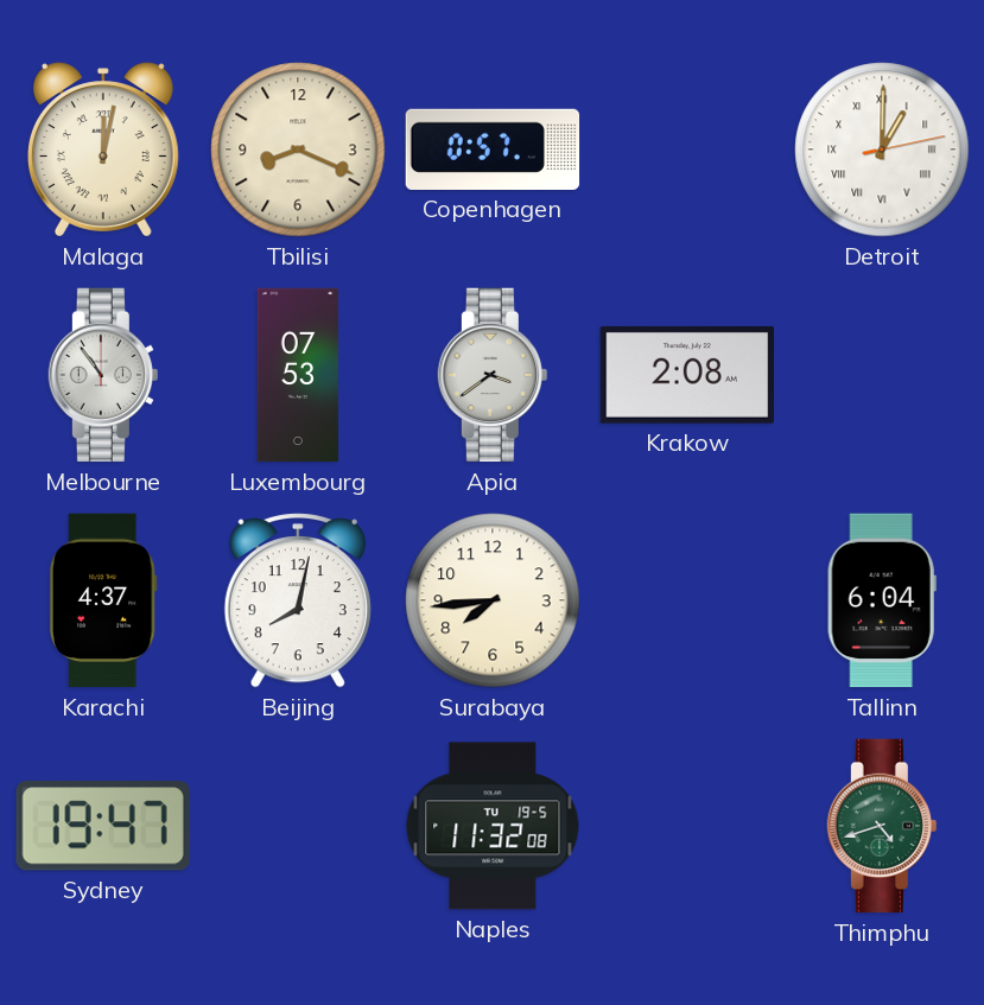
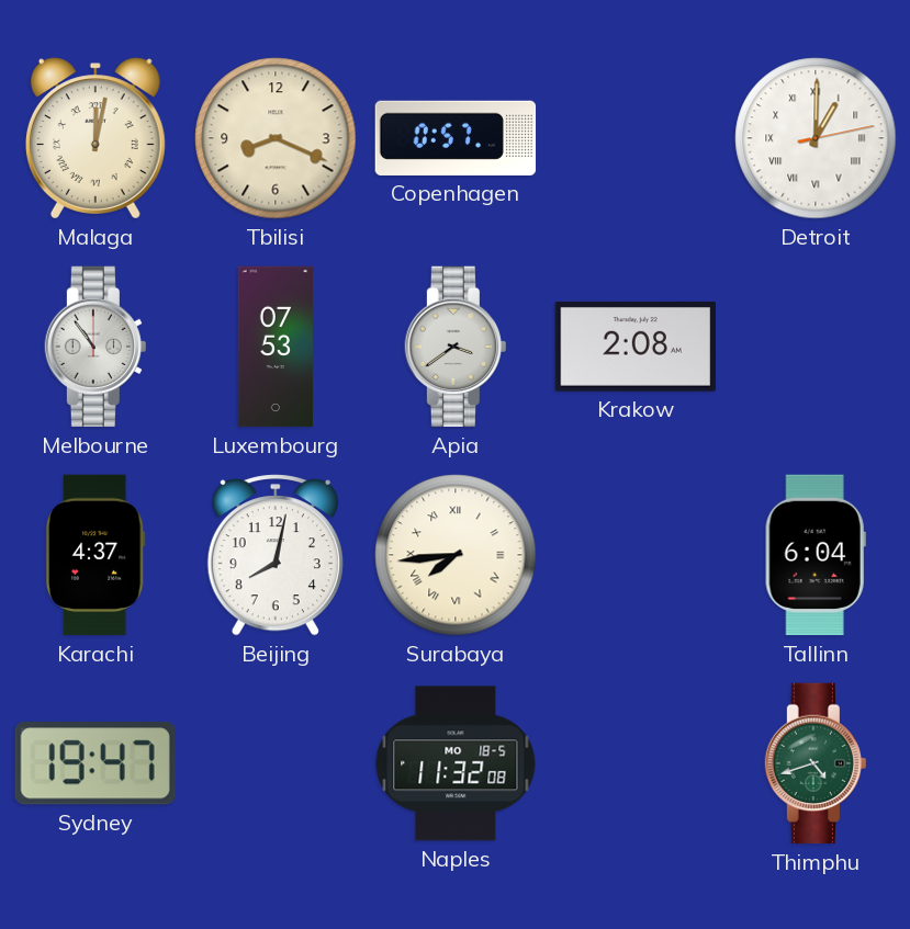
Surabaya numerals: Arabic -> Roman (456, 555)
Naples date: TU 19-5 -> MO 18-5 (456, 763)
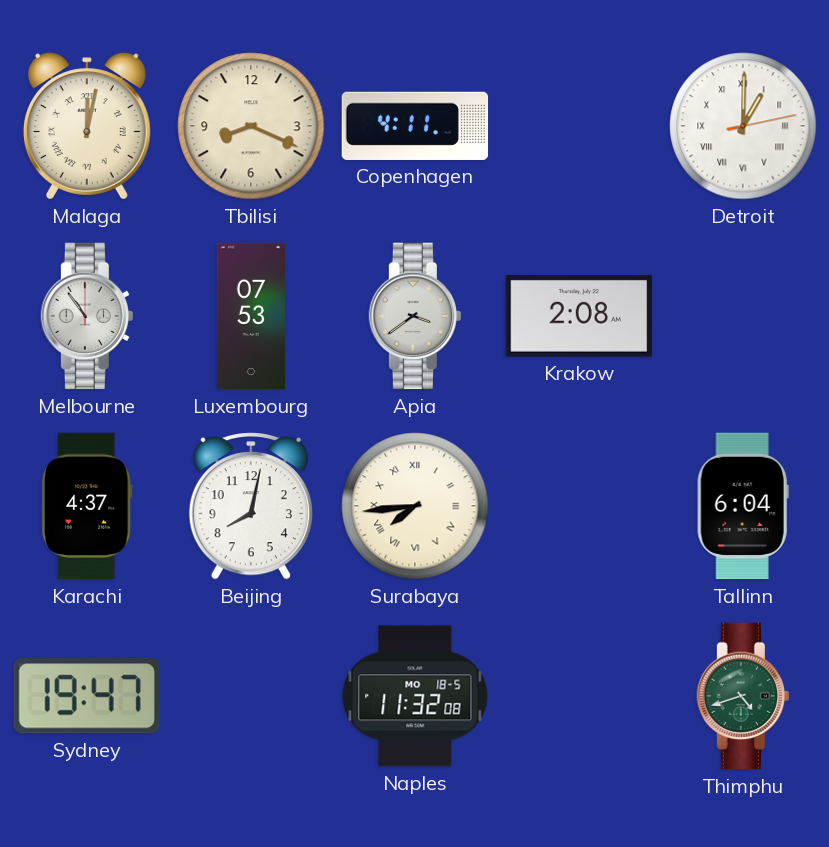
Copenhagen: 0:57 -> 4:11 (415, 126)
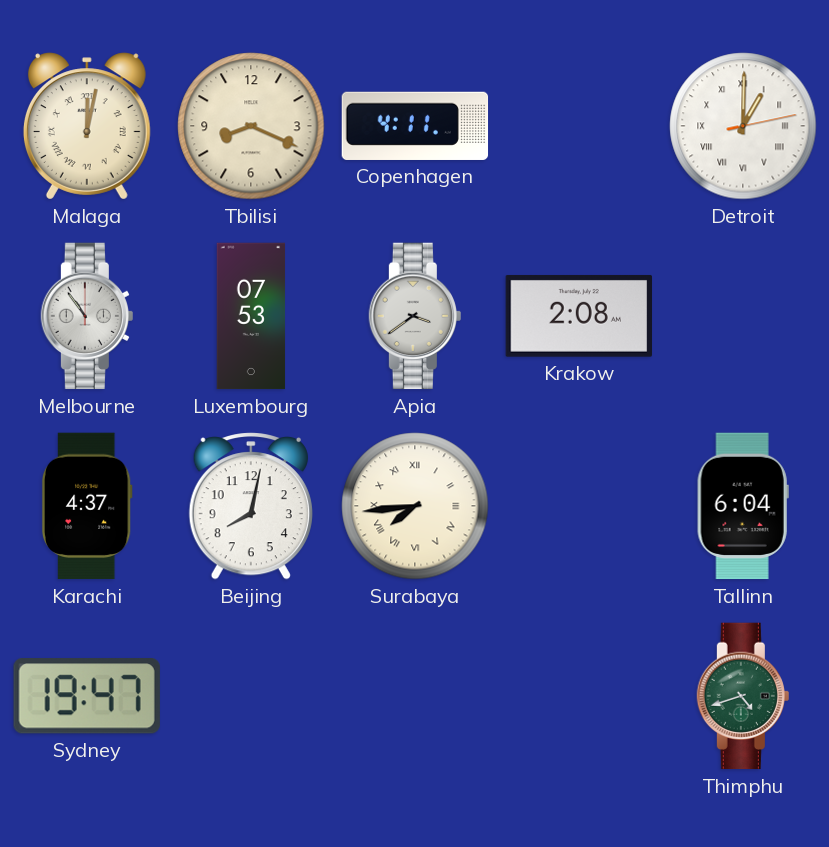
Naples: 11:32 -> none (415, 696)
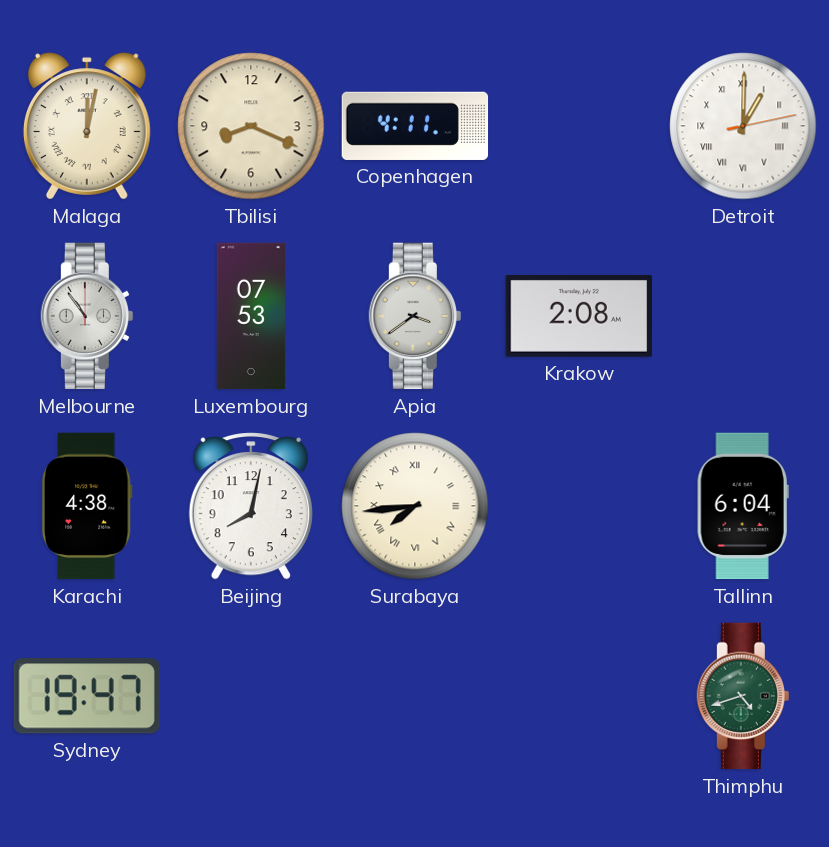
Karachi: 4:37 -> 4:38 (87, 506)
